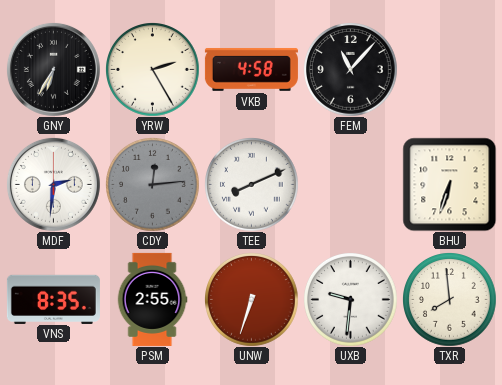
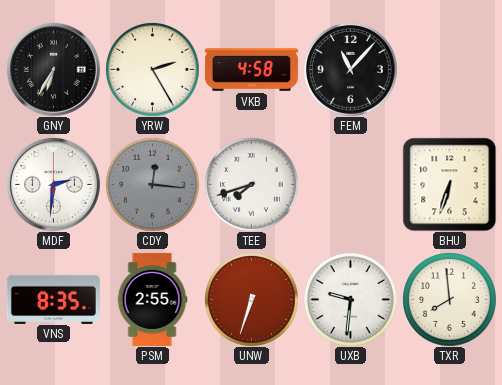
CDY: 12:14 -> 12:16 (153, 185)
TEE: 8:11 -> 7:42 (252, 185)
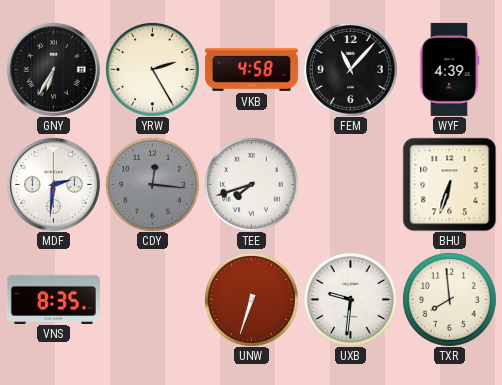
WYF: none -> 4:39 (449, 69)
PSM: 2:55 -> none (152, 299)
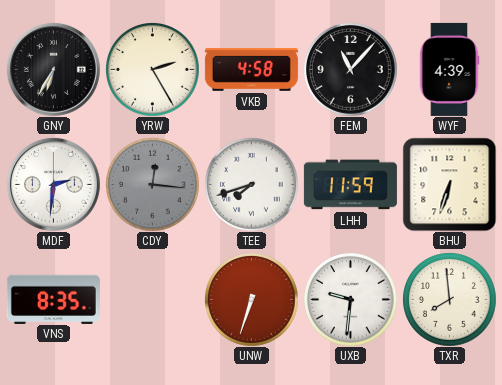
LHH: none -> 11:59 (350, 185)
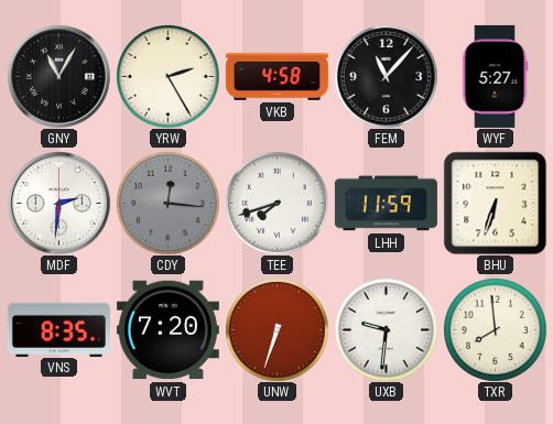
GNY: 6:35 -> 11:05 (58, 76)
WYF: 4:39 -> 5:27 (495, 76)
WVT: none -> 7:20 (167, 330)
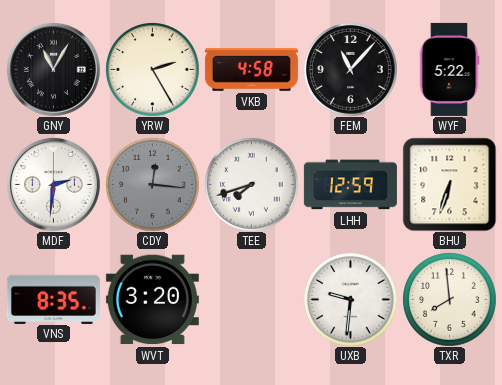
WYF: 5:27 -> 5:22 (449, 69)
LHH: 11:59 -> 12:59 (350, 185)
WVT: 7:20 -> 3:20 (152, 300)
UNW: 6:33 -> none (278, 330)
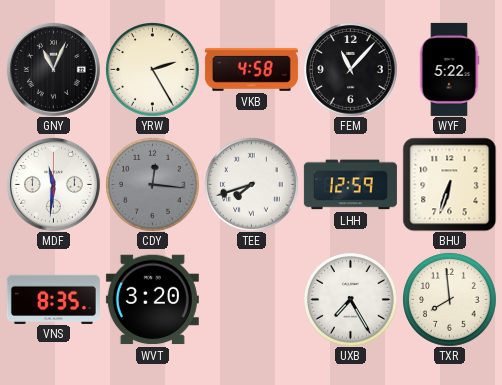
GNY: 11:05 -> 11:04 (53, 69)
MDF: 2:31 -> 11:31 (53, 184)
UXB: 9:31 -> 7:25 (351, 300)
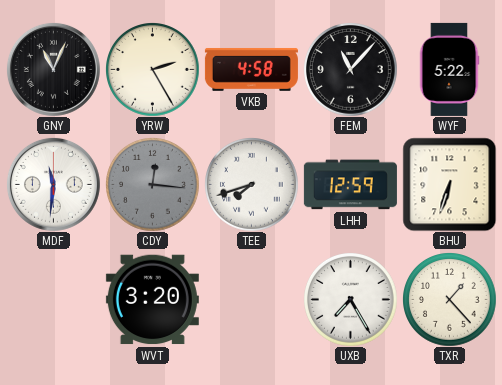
VNS: 8:35 -> none (53, 299)
TXR: 7:59 -> 1:23 (450, 300)
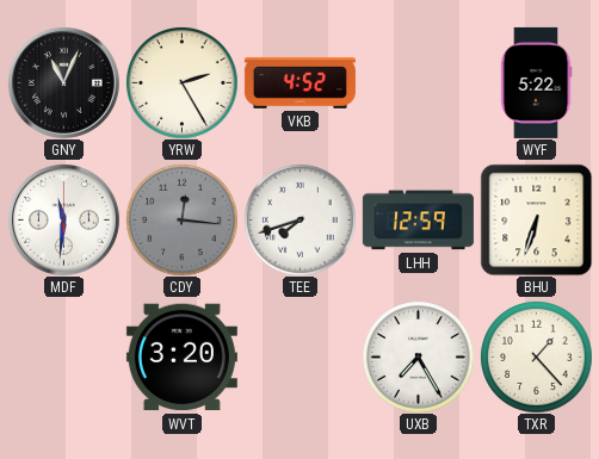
VKB: 4:58 -> 4:52 (299, 82)
FEM: 11:07 -> none (351, 70)
